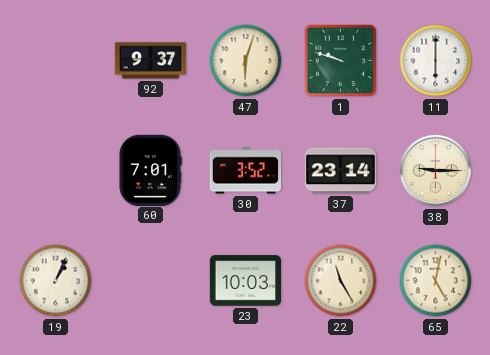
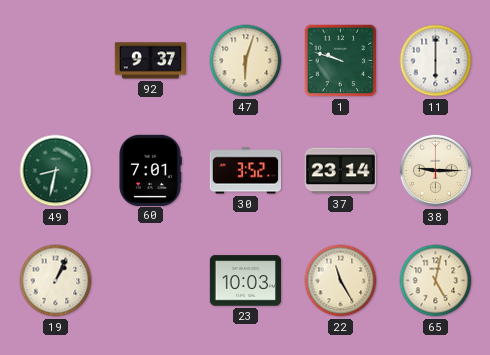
49: none -> 8:32 (56, 171)
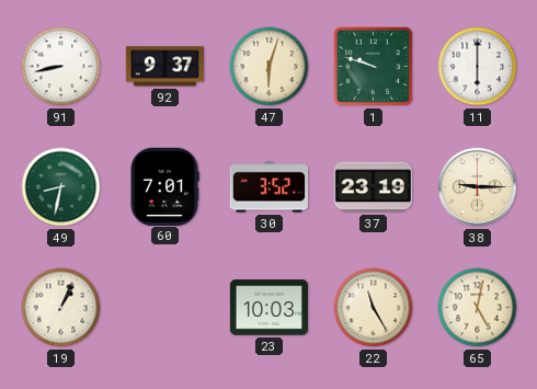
91: none -> 8:43 (61, 67)
37: 23:14 -> 23:19 (373, 187)
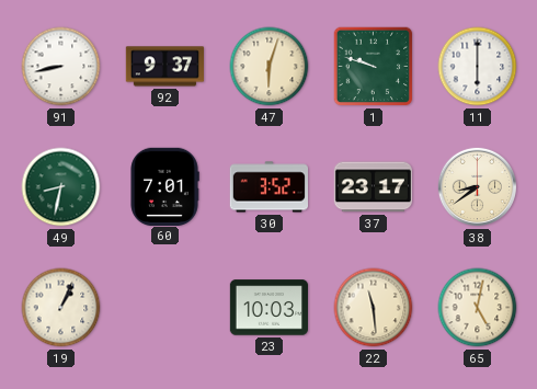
37: 23:19 -> 23:17 (373, 187)
38: 9:15 -> 8:39 (478, 187)
22: 11:25 -> 11:29 (374, 308)
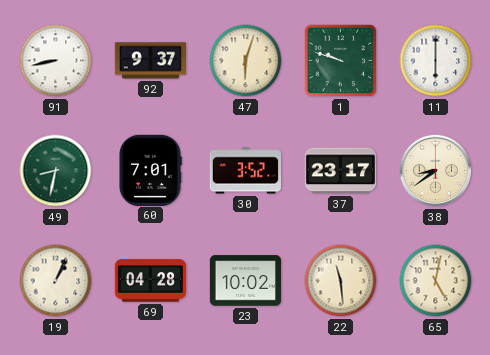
69: none -> 04:28 (150, 281)
23: 10:03 -> 10:02 (245, 281)
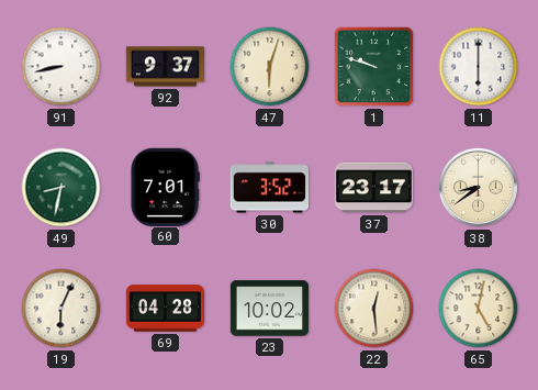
19: 1:04 -> 6:04 (61, 309)
22: 11:29 -> 12:29 (374, 309)
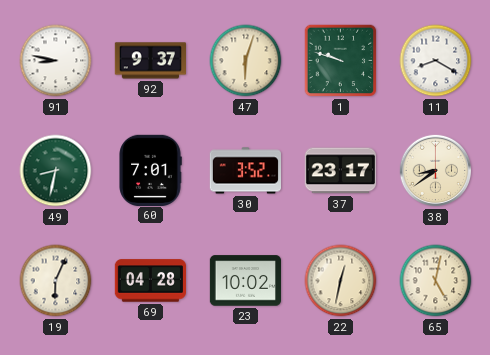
91: 8:43 -> 8:47 (56, 61)
11: 6:00 -> 8:20 (436, 61)
22: 12:29 -> 12:32 (341, 281)
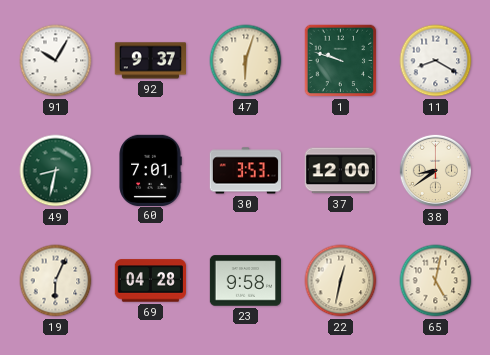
91: 8:47 -> 10:05 (56, 61)
30: 3:52 -> 3:53 (245, 171)
37: 23:17 -> 12:00 (340, 171)
23: 10:02 -> 9:58 (245, 281)
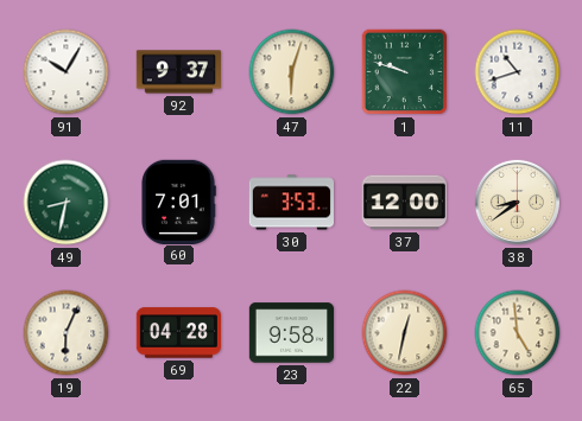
11: 8:20 -> 10:42 (518, 72)
65: 5:02 -> 4:59 (518, 333)
